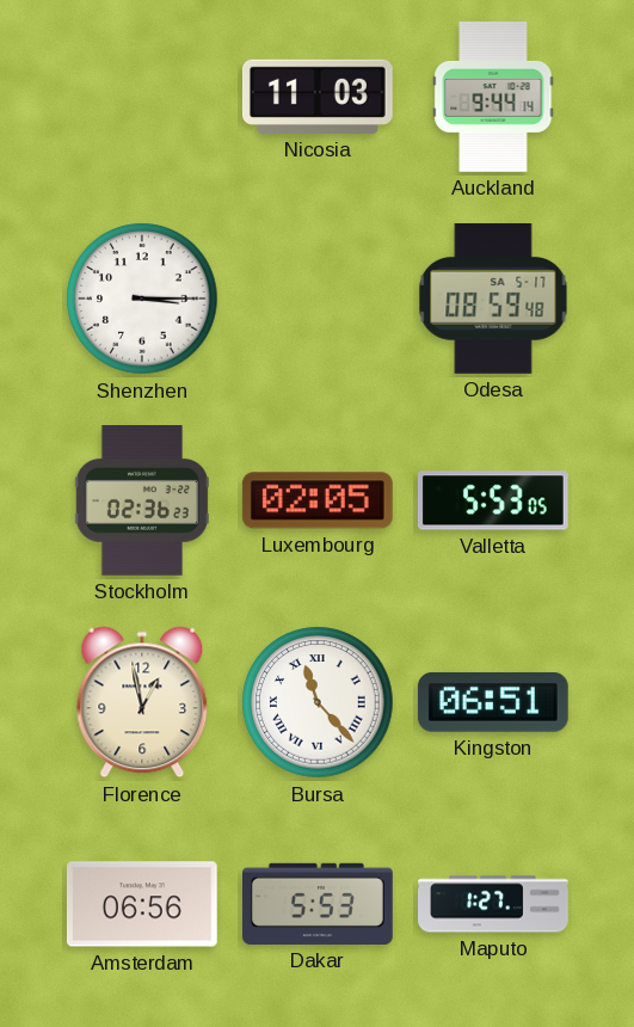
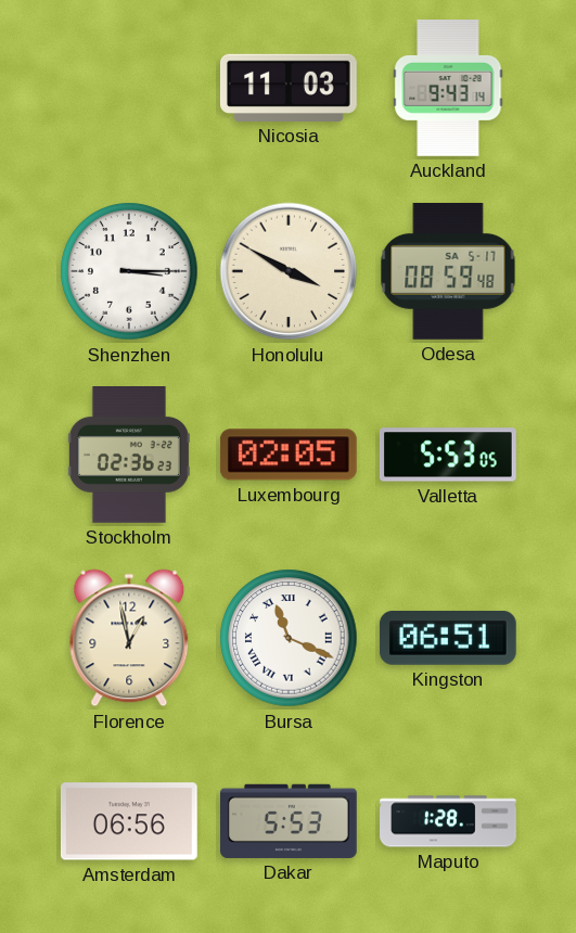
Auckland: 9:44 -> 9:43 (448, 89)
Honolulu: none -> 3:50 (289, 271)
Bursa: 11:23 -> 11:19 (289, 638)
Maputo: 1:27 -> 1:28 (448, 821)
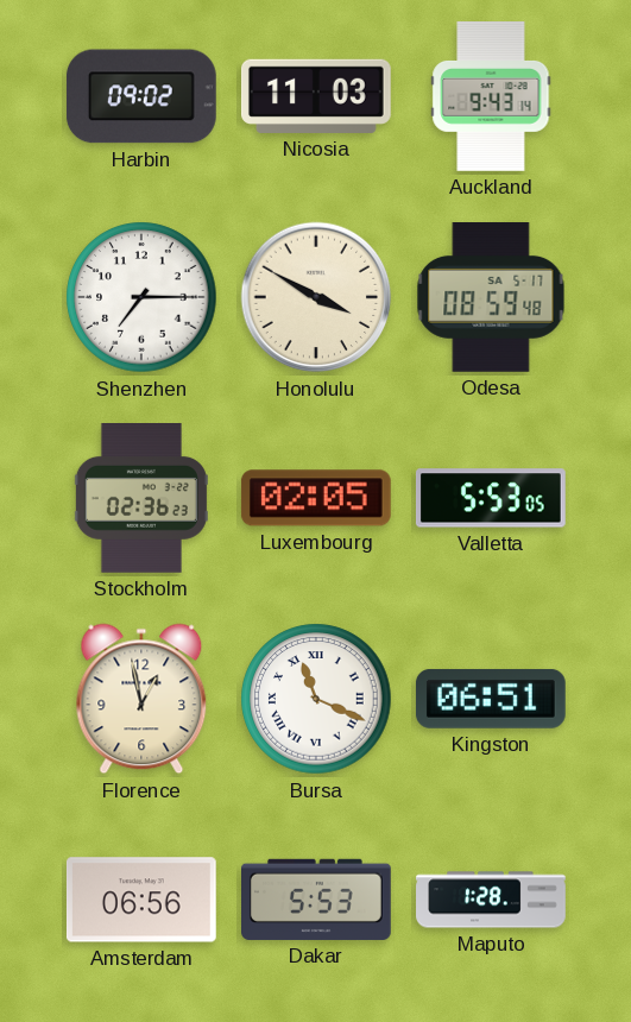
Harbin: none -> 09:02 (141, 96)
Shenzhen: 3:15 -> 7:15 (141, 297)
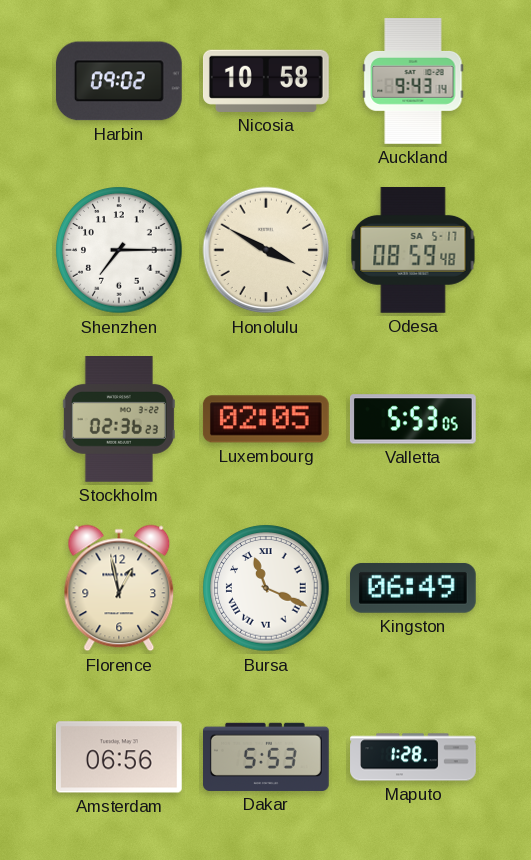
Nicosia: 11:03 -> 10:58 (266, 81)
Kingston: 06:51 -> 06:49 (413, 588)
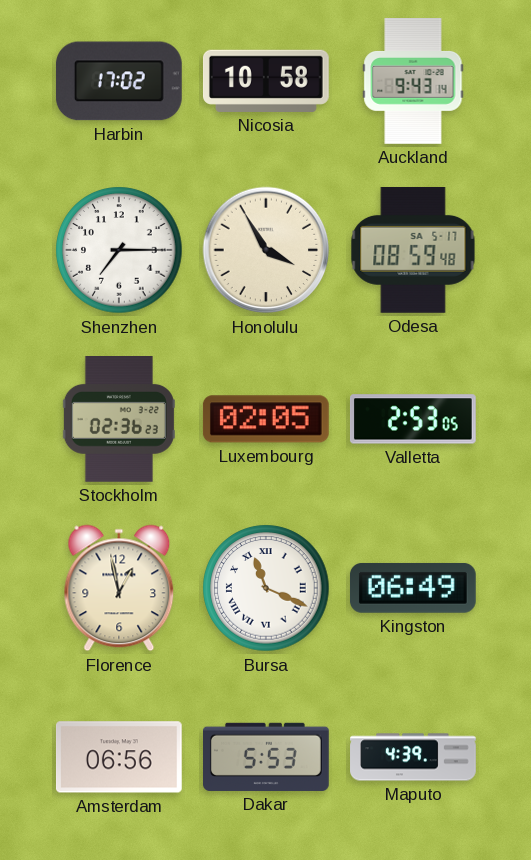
Harbin: 09:02 -> 17:02 (119, 81)
Honolulu: 3:50 -> 3:55 (266, 250)
Valletta: 5:53 -> 2:53 (413, 419)
Maputo: 1:28 -> 4:39 (413, 757)
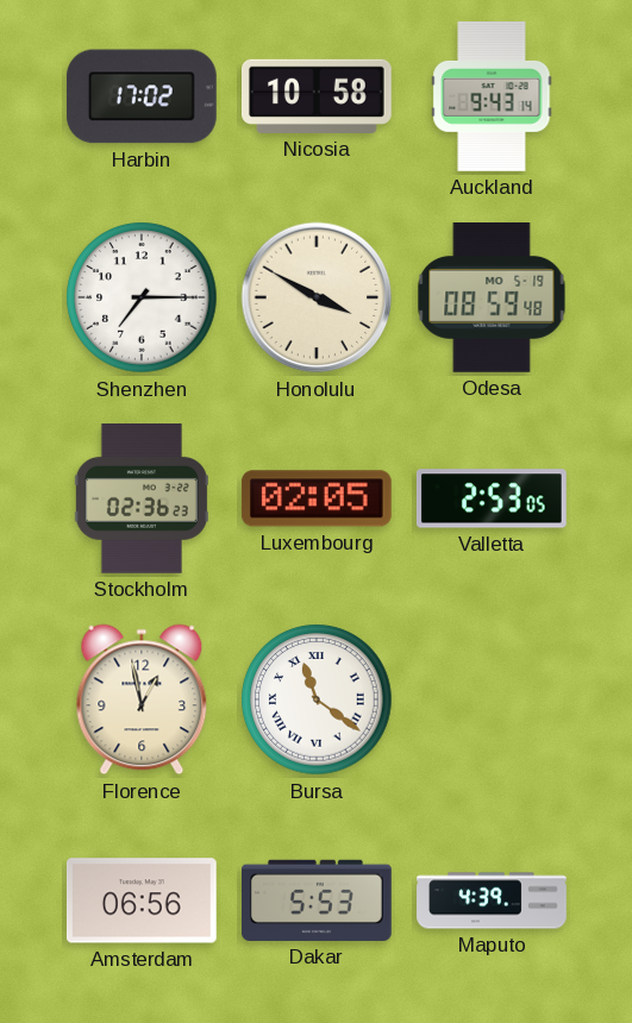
Honolulu: 3:55 -> 3:50 (317, 297)
Odesa date: SA 5-17 -> MO 5-19 (492, 299)
Bursa: 11:19 -> 11:21 (317, 699)
Kingston: 06:49 -> none (413, 588)
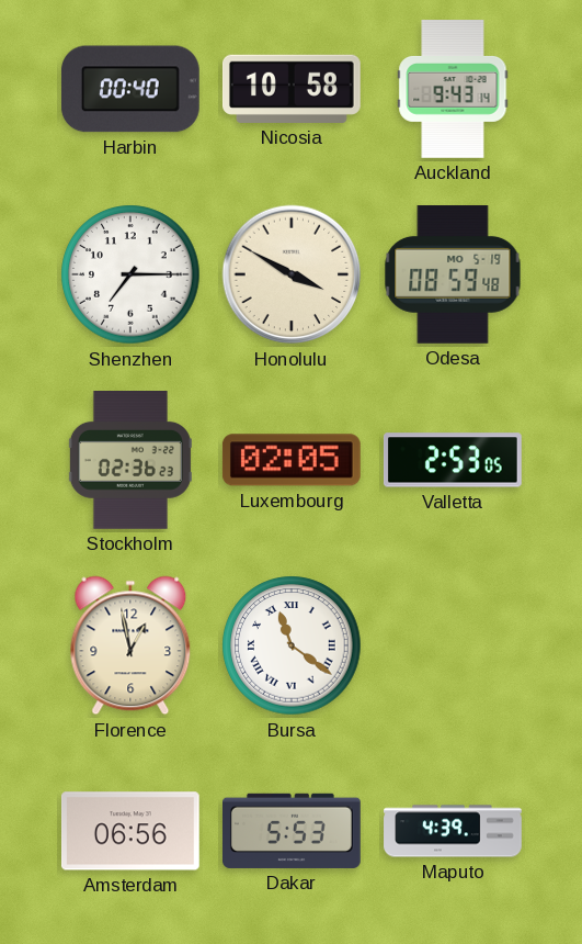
Harbin: 17:02 -> 00:40 (130, 89)
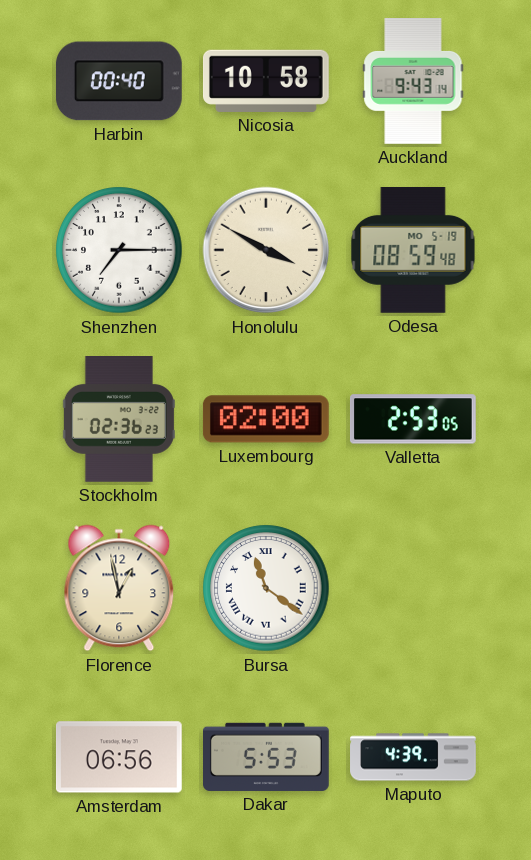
Luxembourg: 02:05 -> 02:00 (266, 419)
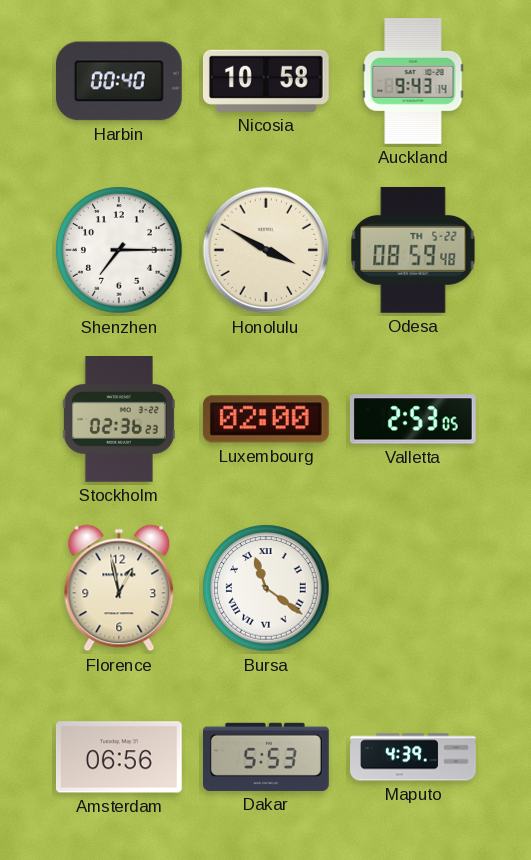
Odesa date: MO 5-19 -> TH 5-22 (413, 251)
